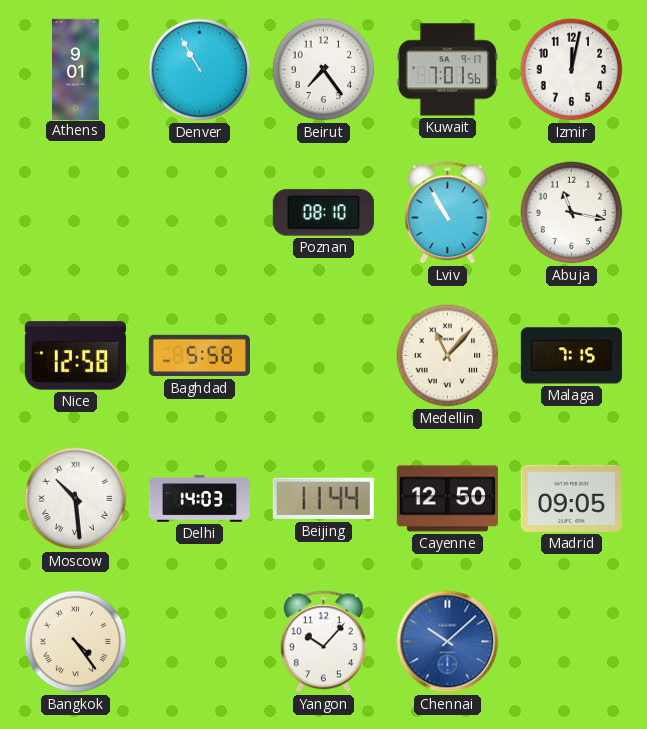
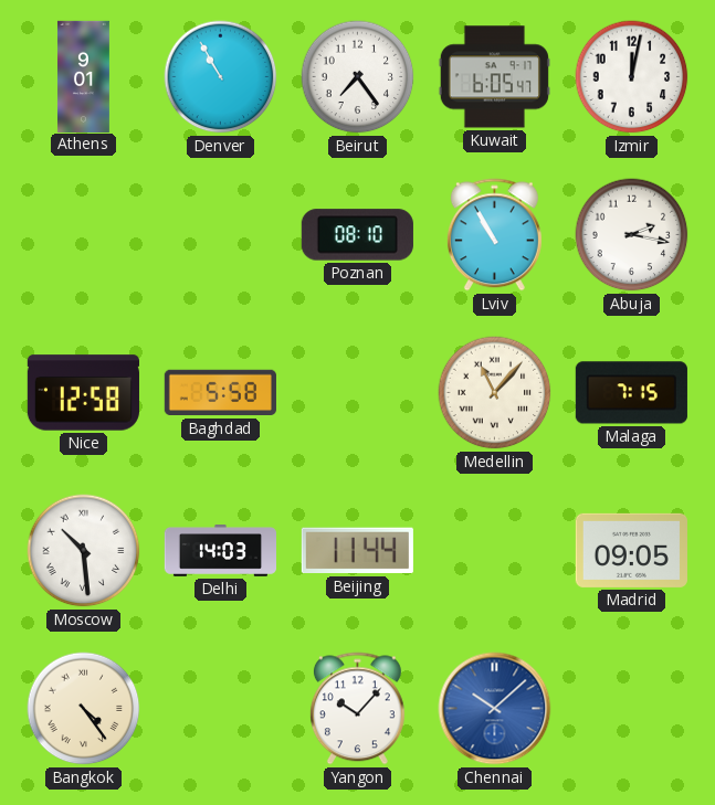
Kuwait: 7:01 -> 6:05 (494, 77)
Abuja: 11:17 -> 2:17 (632, 235)
Cayenne: 12:50 -> none (447, 499)
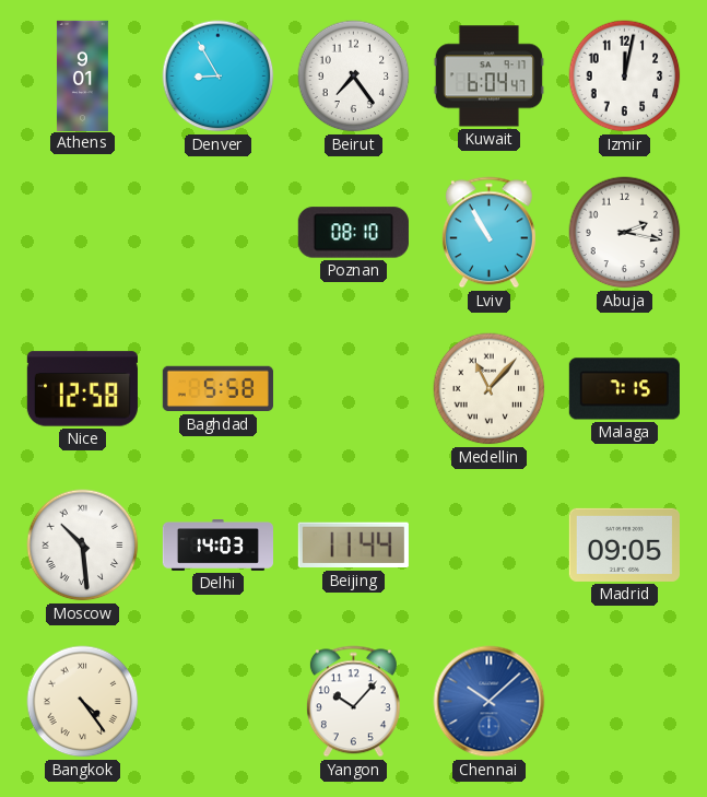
Denver: 10:55 -> 8:55 (219, 77)
Kuwait: 6:05 -> 6:04 (488, 77)
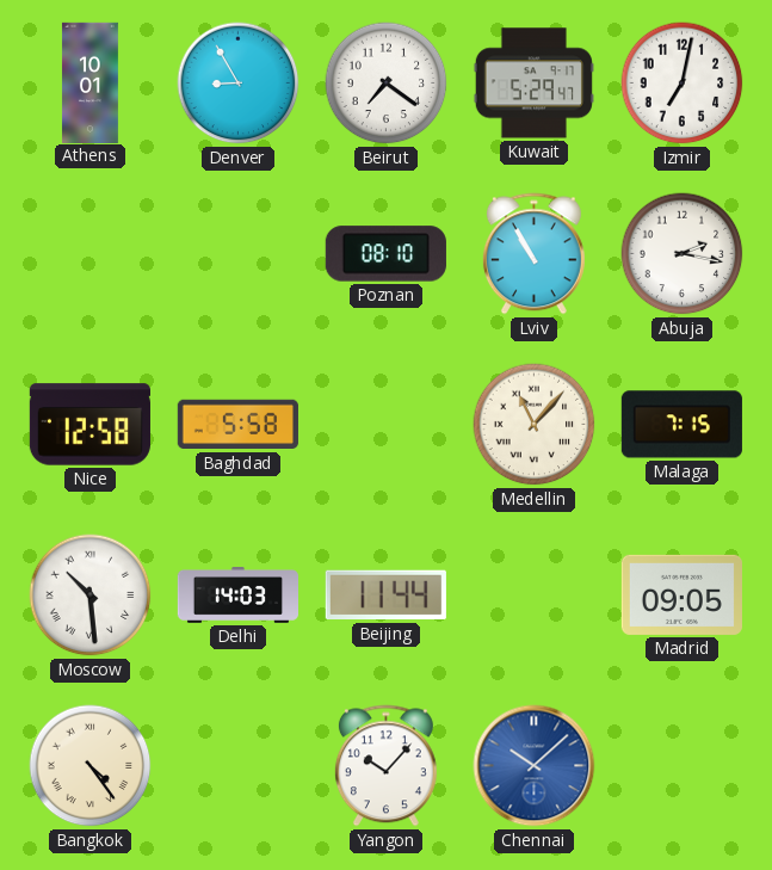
Athens: 9:01 -> 10:01 (89, 82)
Beirut: 7:24 -> 7:21 (387, 84)
Kuwait: 6:04 -> 5:29 (533, 84)
Izmir: 12:02 -> 7:02 (683, 84)
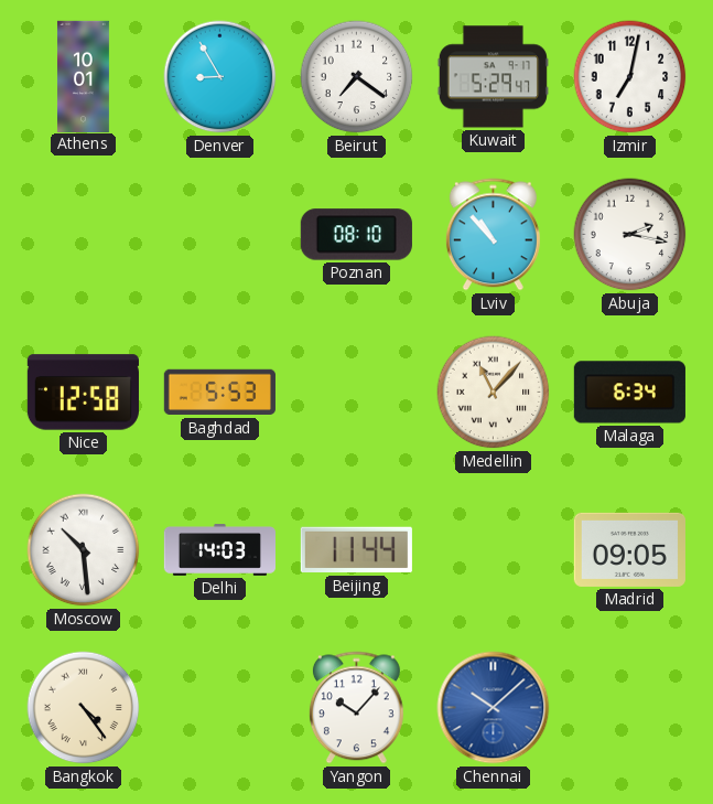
Lviv: 10:55 -> 10:53 (493, 235)
Baghdad: 5:58 -> 5:53 (219, 393)
Malaga: 7:15 -> 6:34 (629, 393)
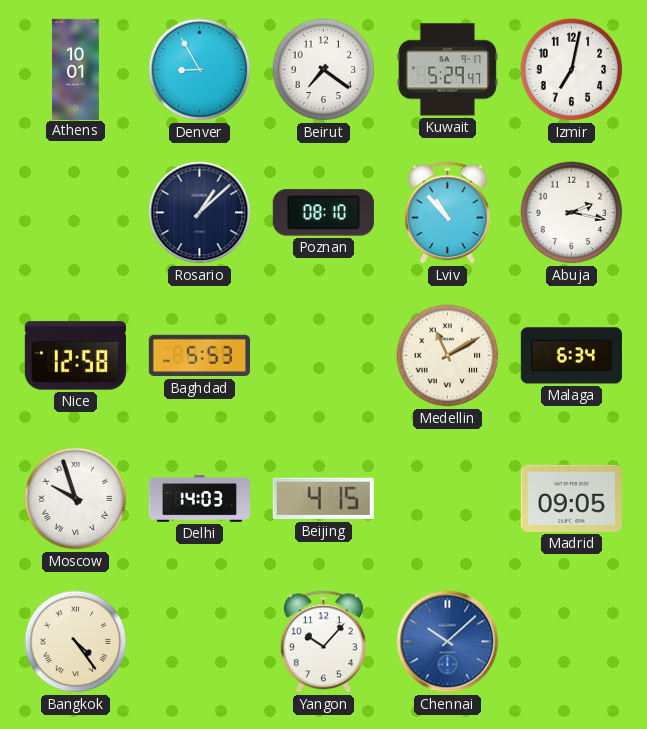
Rosario: none -> 1:08 (200, 213)
Medellin: 11:07 -> 11:10 (448, 356)
Moscow: 10:29 -> 9:57 (76, 499)
Beijing: 11:44 -> 4:15 (323, 499)
